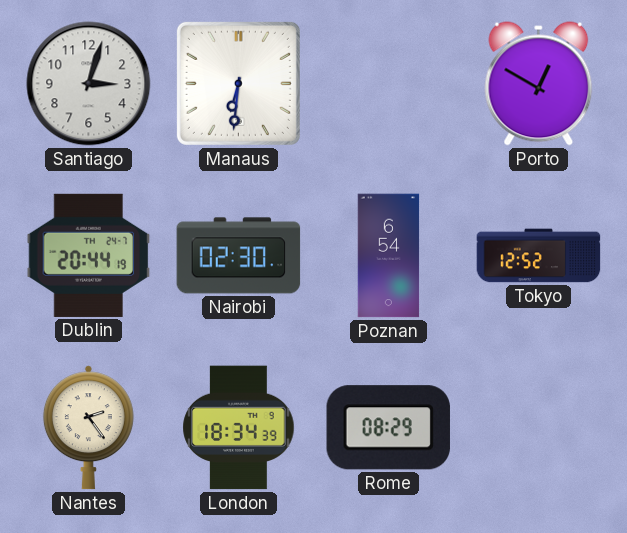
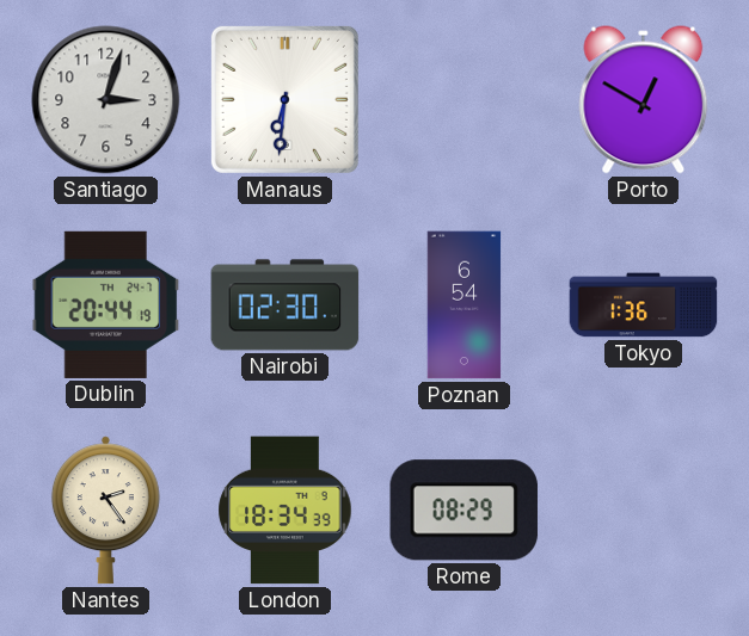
Tokyo: 12:52 -> 1:36 (644, 305)
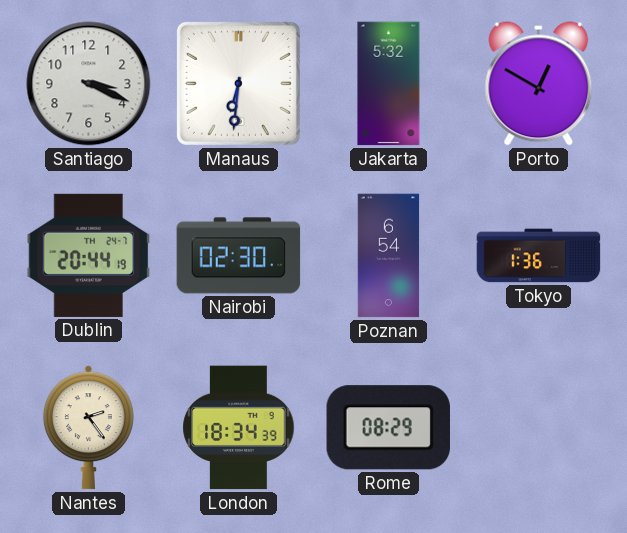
Santiago: 3:03 -> 3:19 (89, 84)
Jakarta: none -> 5:32 (389, 84)
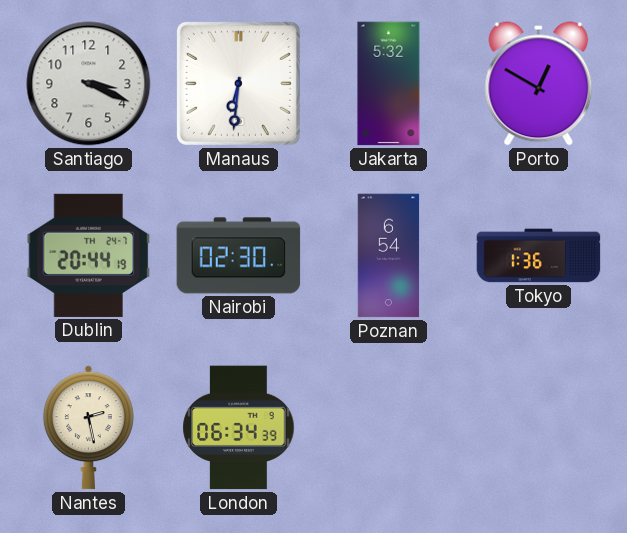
Nantes: 2:24 -> 2:28 (88, 428)
London: 18:34 -> 06:34 (239, 428)
Rome: 08:29 -> none (388, 428)
